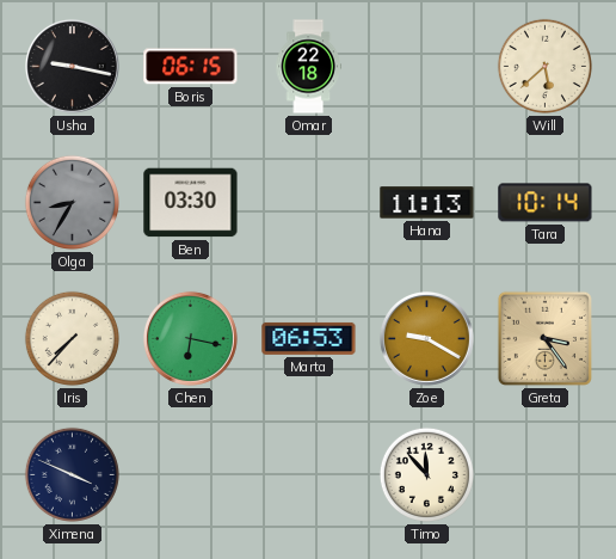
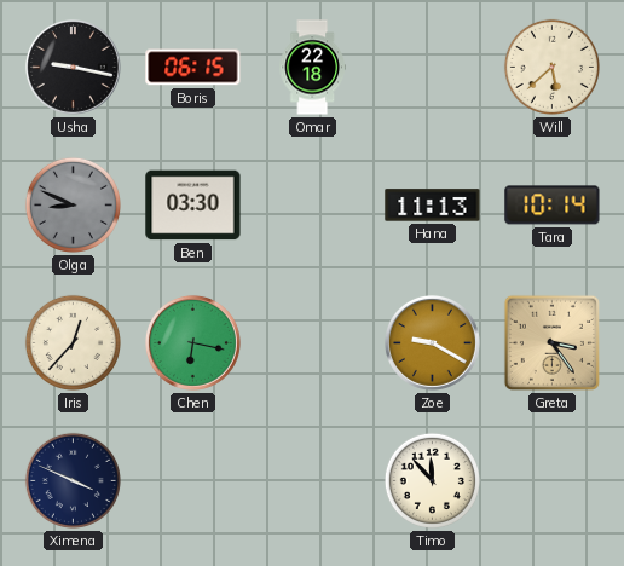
Olga: 8:35 -> 8:49 (73, 204)
Iris: 7:37 -> 12:37 (73, 342)
Marta: 06:53 -> none (309, 338)
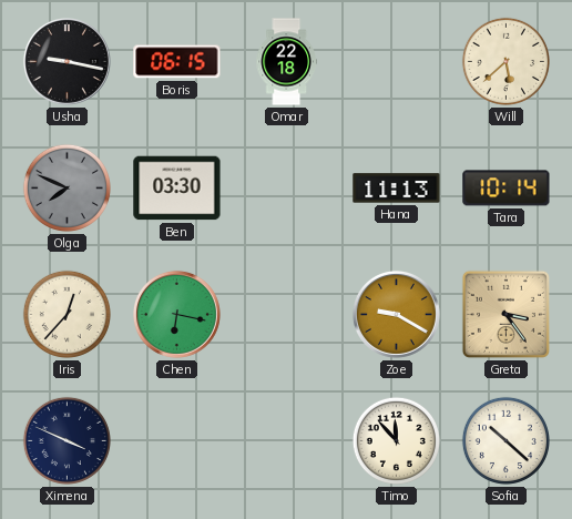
Olga: 8:49 -> 7:49 (67, 187)
Sofia: none -> 10:22 (505, 440)
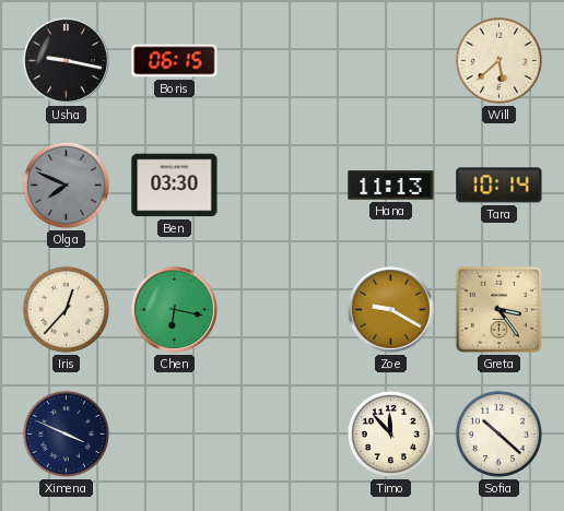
Omar: 22:18 -> none (286, 62)
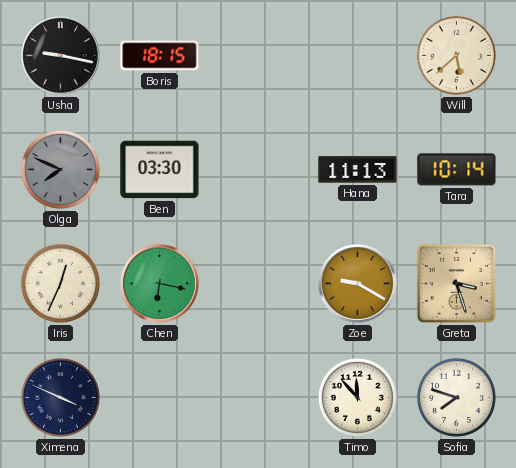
Boris: 06:15 -> 18:15 (160, 56)
Iris: 12:37 -> 12:34 (60, 283)
Greta: 3:24 -> 3:27 (456, 283)
Sofia: 10:22 -> 7:48 (456, 397)
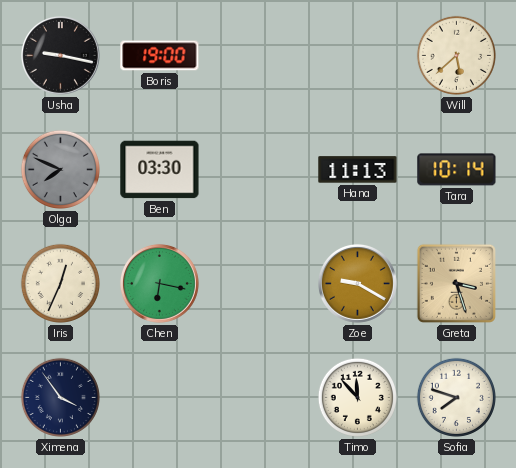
Boris: 18:15 -> 19:00 (160, 56)
Ximena: 3:49 -> 3:54 (60, 397)
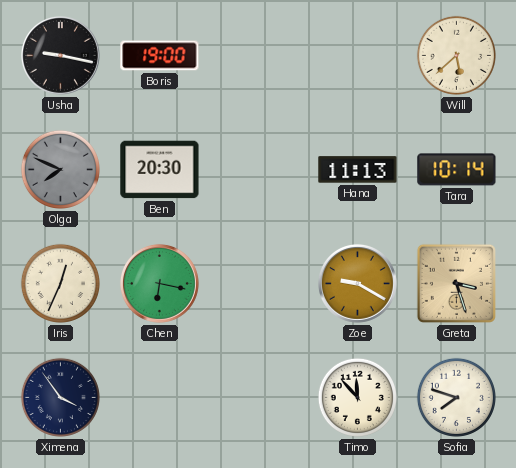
Ben: 03:30 -> 20:30 (160, 170)
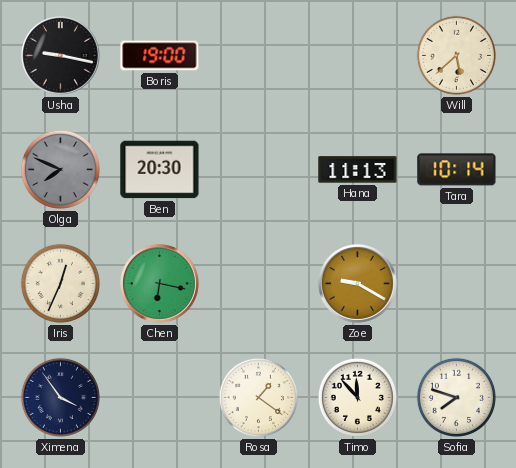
Greta: 3:27 -> none (456, 283)
Rosa: none -> 1:21 (258, 397)
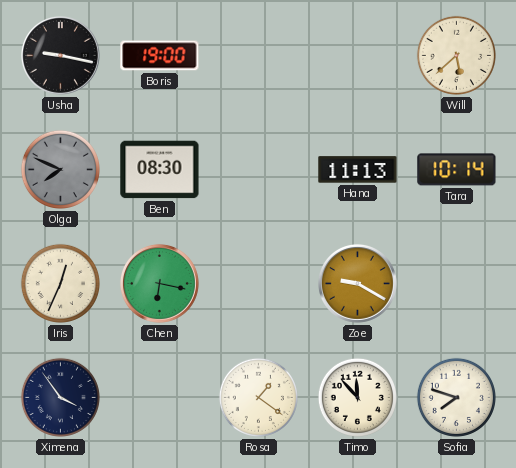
Ben: 20:30 -> 08:30 (160, 170)
